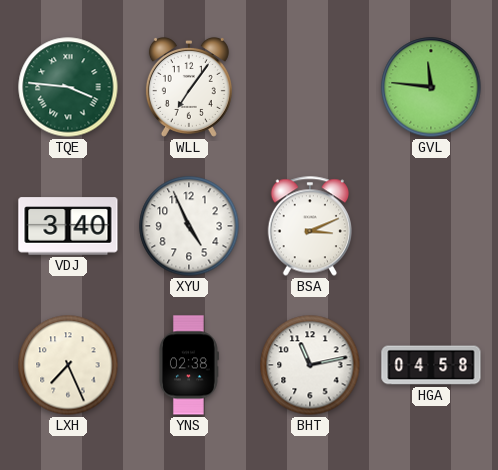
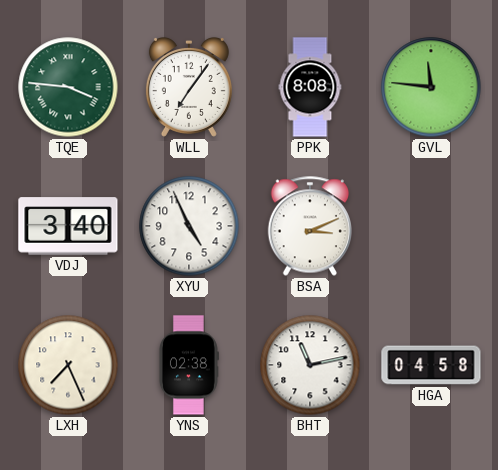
PPK: none -> 8:08 (310, 87)
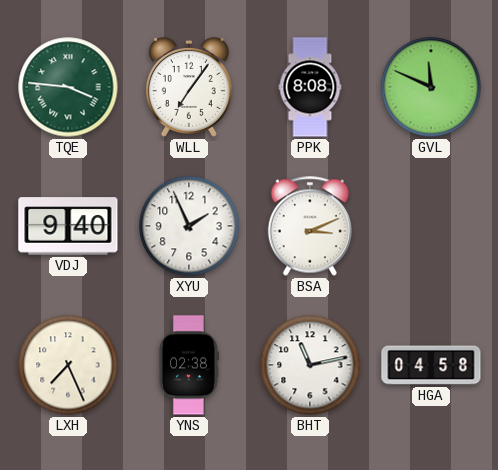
GVL: 11:46 -> 11:49 (431, 87)
VDJ: 3:40 -> 9:40 (68, 226)
XYU: 4:56 -> 1:56 (189, 226)
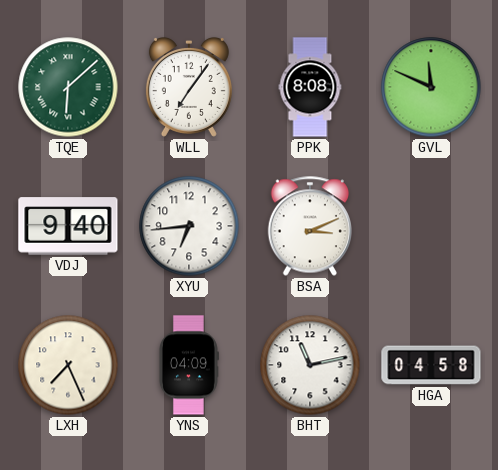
TQE: 3:46 -> 6:08 (68, 87)
XYU: 1:56 -> 6:44 (189, 226)
YNS: 02:38 -> 04:09 (189, 365)
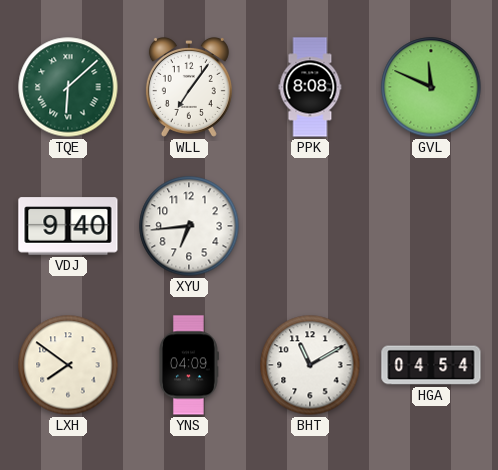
BSA: 3:11 -> none (309, 226)
LXH: 7:26 -> 7:51 (68, 365)
BHT: 11:13 -> 11:10 (310, 365)
HGA: 04:58 -> 04:54 (431, 365)
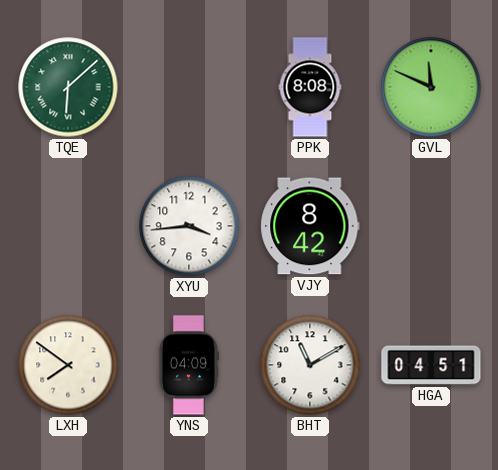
WLL: 7:06 -> none (189, 87)
VDJ: 9:40 -> none (68, 226)
XYU: 6:44 -> 3:44 (189, 226)
VJY: none -> 8:42 (310, 226)
HGA: 04:54 -> 04:51 (431, 365)
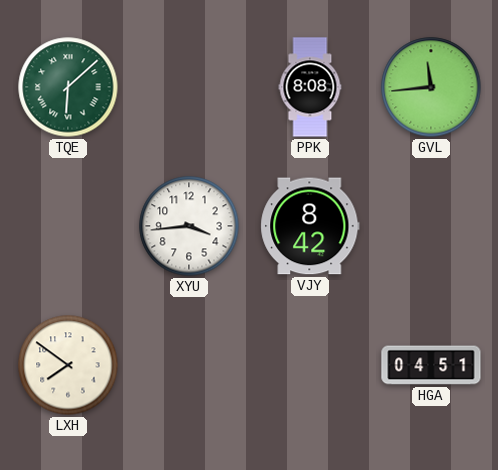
GVL: 11:49 -> 11:44 (431, 87)
YNS: 04:09 -> none (189, 365)
BHT: 11:10 -> none (310, 365)
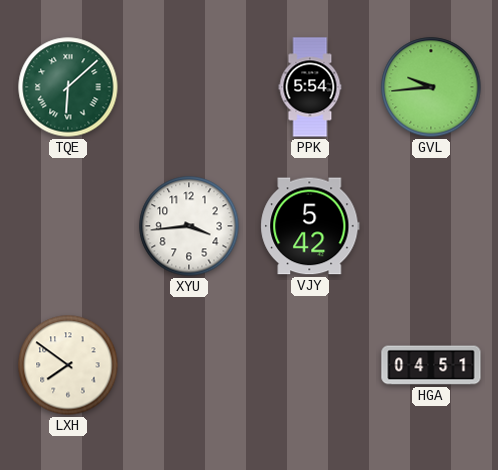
PPK: 8:08 -> 5:54 (310, 87)
GVL: 11:44 -> 9:44 (431, 87)
VJY: 8:42 -> 5:42 (310, 226)
